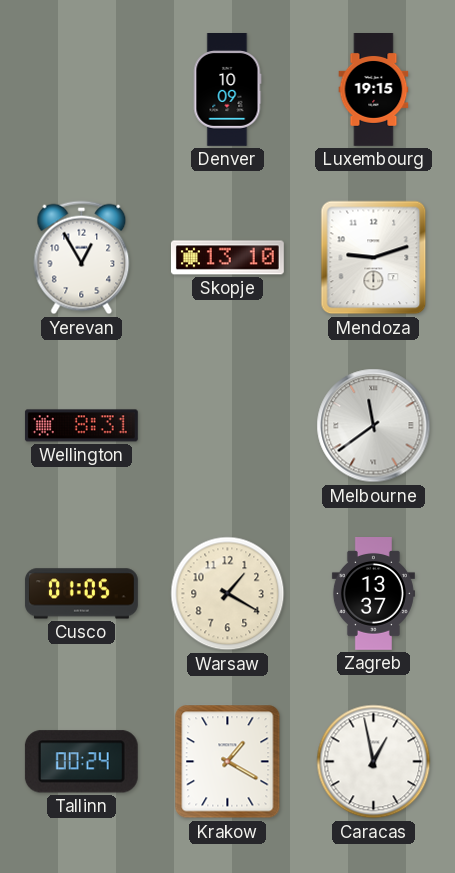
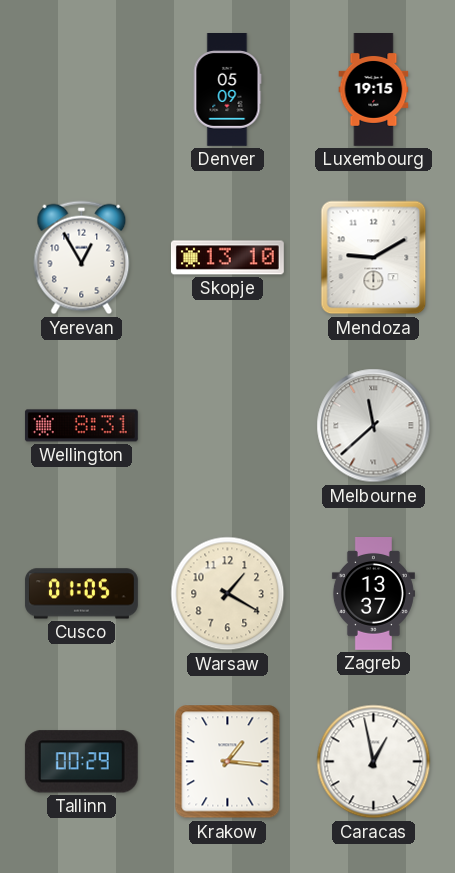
Denver: 10:09 -> 05:09 (227, 90)
Mendoza: 9:12 -> 9:10 (374, 258)
Melbourne: 11:39 -> 11:38 (374, 426)
Tallinn: 00:24 -> 00:29 (81, 762)
Krakow: 1:20 -> 1:16 (228, 762)
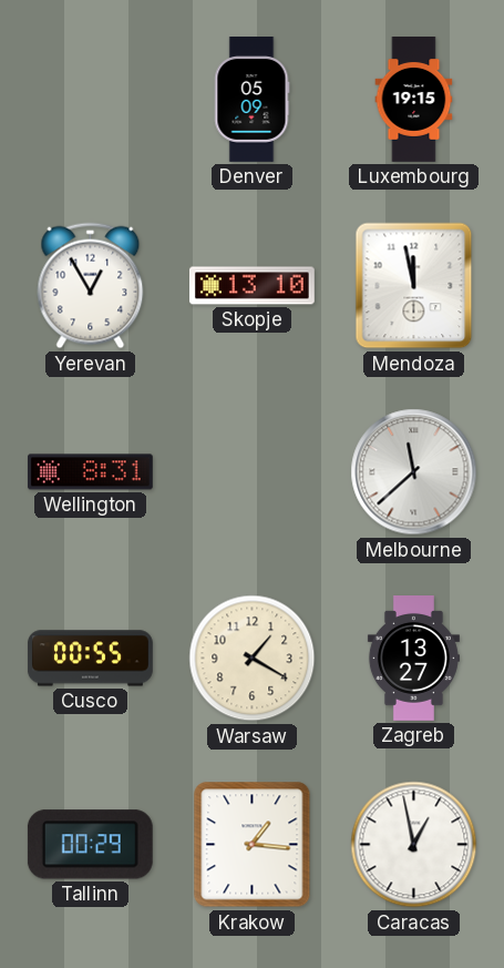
Mendoza: 9:10 -> 11:58 (414, 286)
Cusco: 01:05 -> 00:55 (90, 659)
Zagreb: 13:37 -> 13:27 (413, 659)
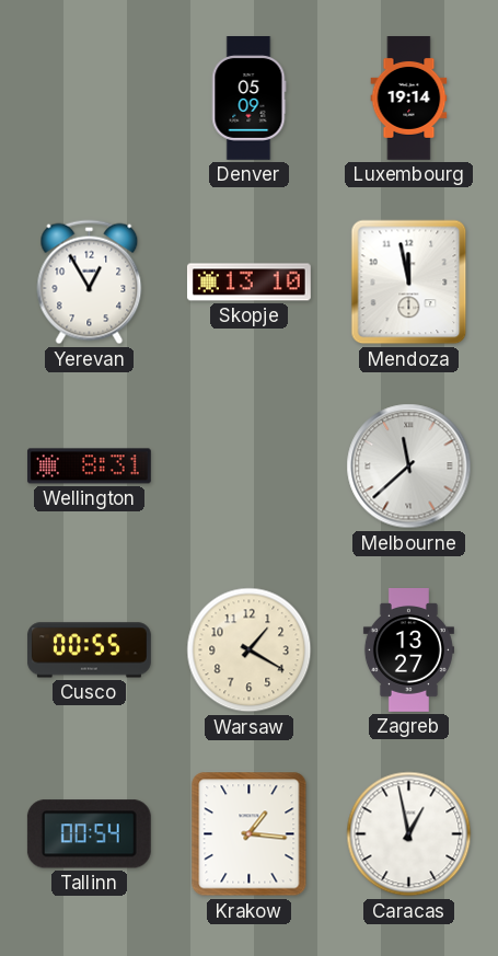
Luxembourg: 19:15 -> 19:14 (409, 99)
Tallinn: 00:29 -> 00:54 (89, 834)
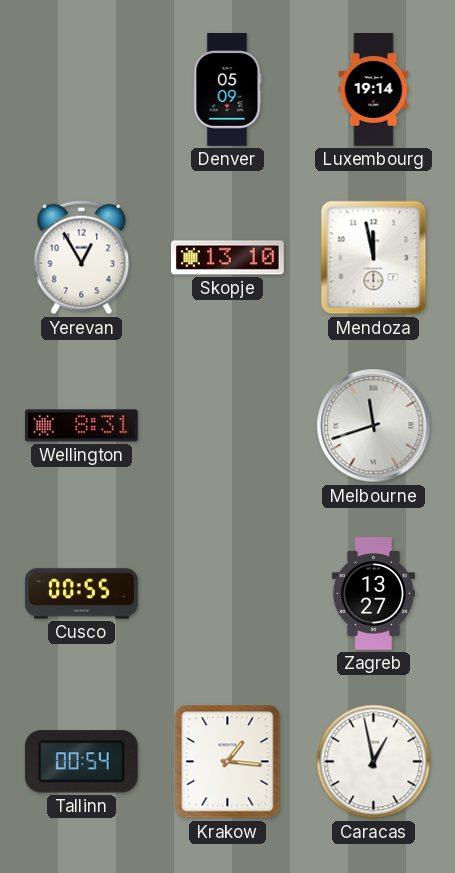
Melbourne: 11:38 -> 11:42 (374, 426)
Warsaw: 1:20 -> none (250, 650)
